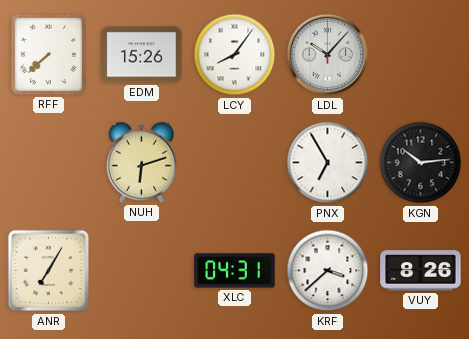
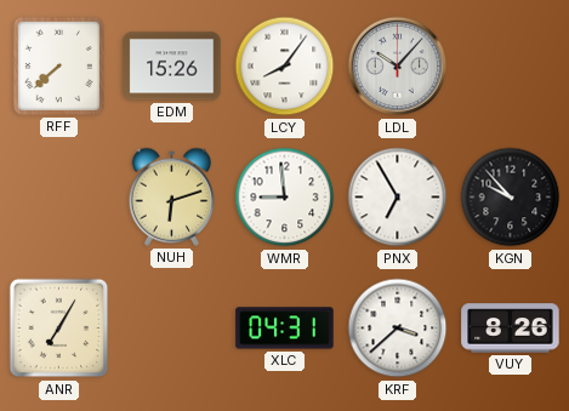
WMR: none -> 8:59 (285, 198)
KGN: 10:14 -> 9:53 (511, 198)
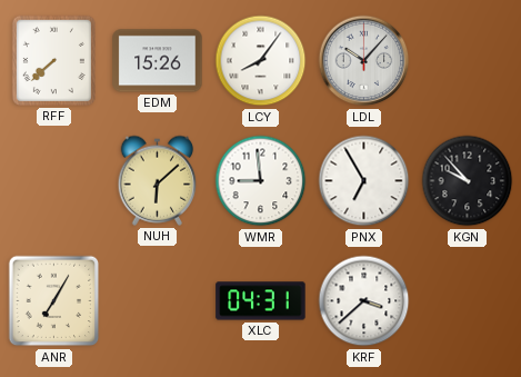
NUH: 6:12 -> 6:08 (158, 180)
VUY: 8:26 -> none (511, 329)
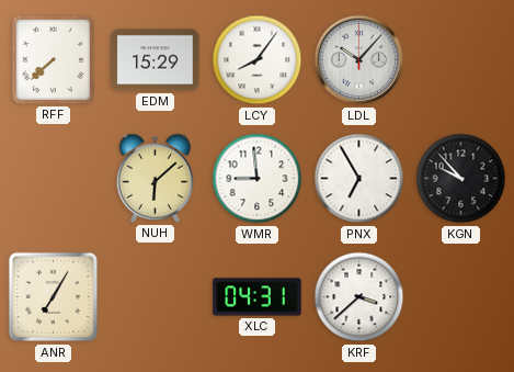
EDM: 15:26 -> 15:29 (156, 60)
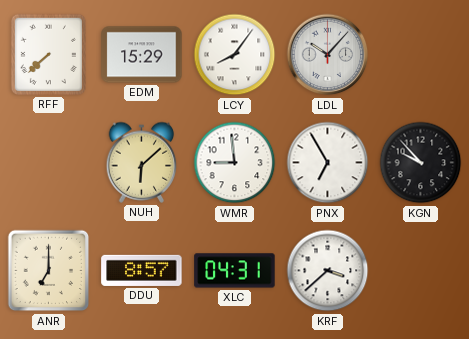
ANR: 7:05 -> 7:00 (49, 271)
DDU: none -> 8:57 (142, 270)
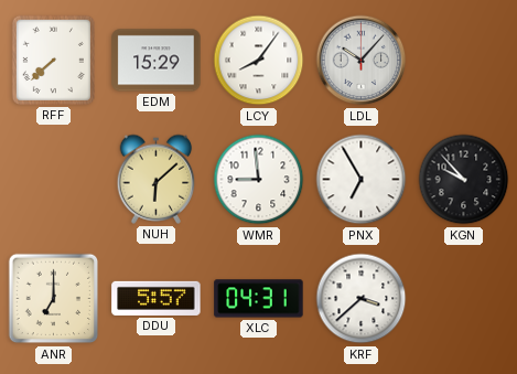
DDU: 8:57 -> 5:57 (157, 298)
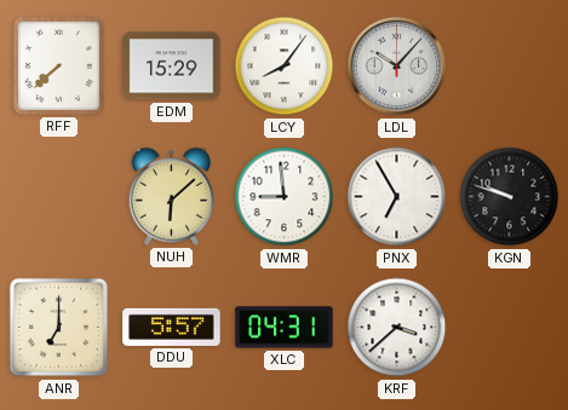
KGN: 9:53 -> 9:48 (510, 197)
